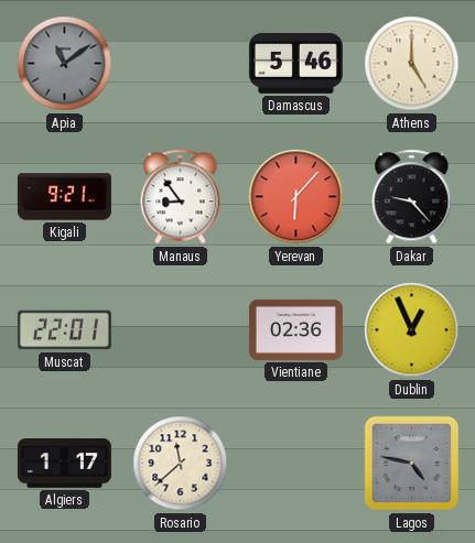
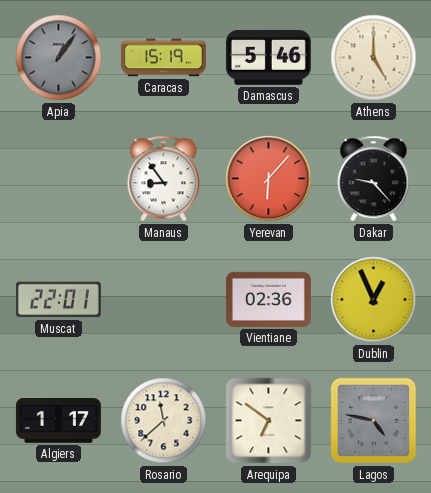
Apia: 11:09 -> 1:06 (59, 58)
Caracas: none -> 15:19 (163, 58)
Kigali: 9:21 -> none (64, 197)
Arequipa: none -> 6:51 (269, 421)
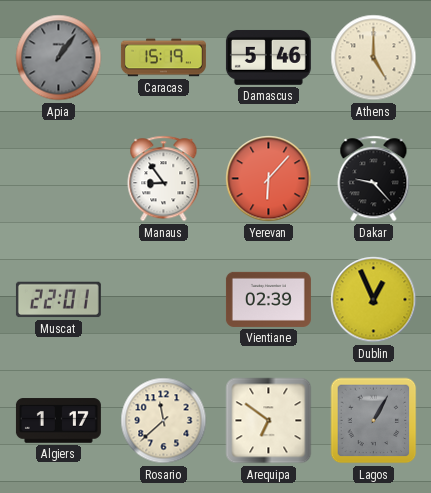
Vientiane: 02:36 -> 02:39 (268, 299)
Lagos: 4:47 -> 1:05 (374, 421)
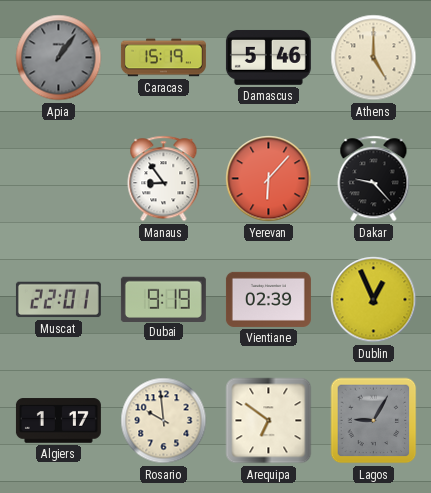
Dubai: none -> 9:19 (163, 299)
Rosario: 11:38 -> 9:59 (164, 421)
Lagos: 1:05 -> 9:05 (374, 421)
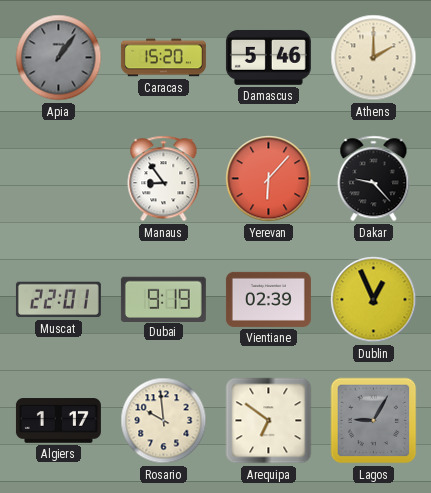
Caracas: 15:19 -> 15:20 (163, 58)
Athens: 5:00 -> 2:00 (374, 58)
